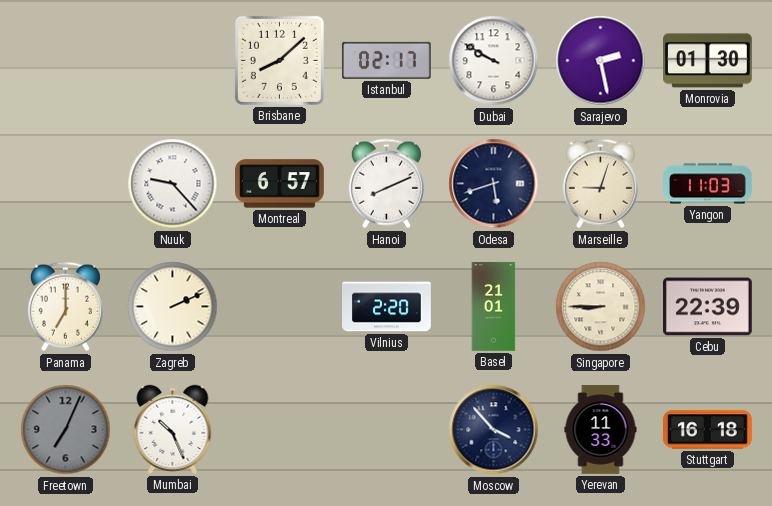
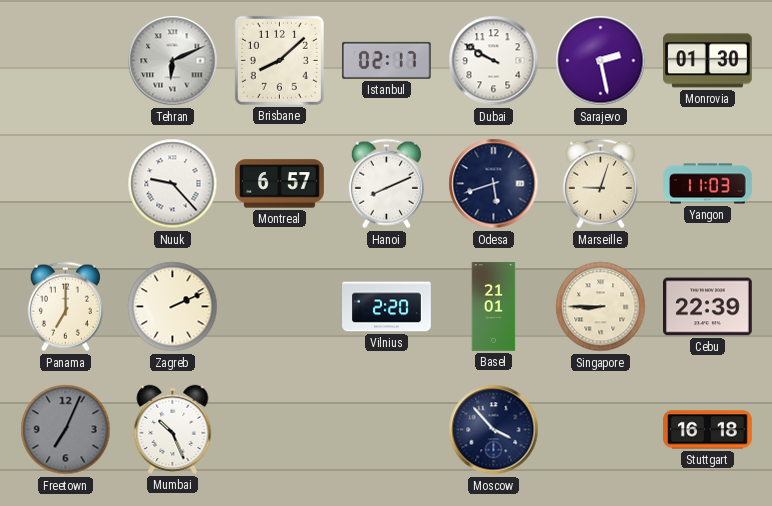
Tehran: none -> 6:11 (173, 61)
Yerevan: 11:33 -> none (601, 430)
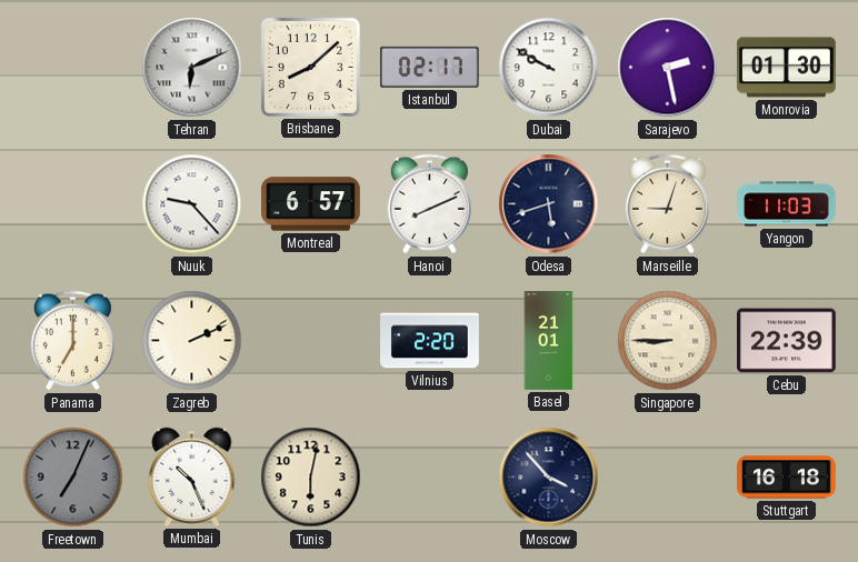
Tunis: none -> 6:02 (311, 478)
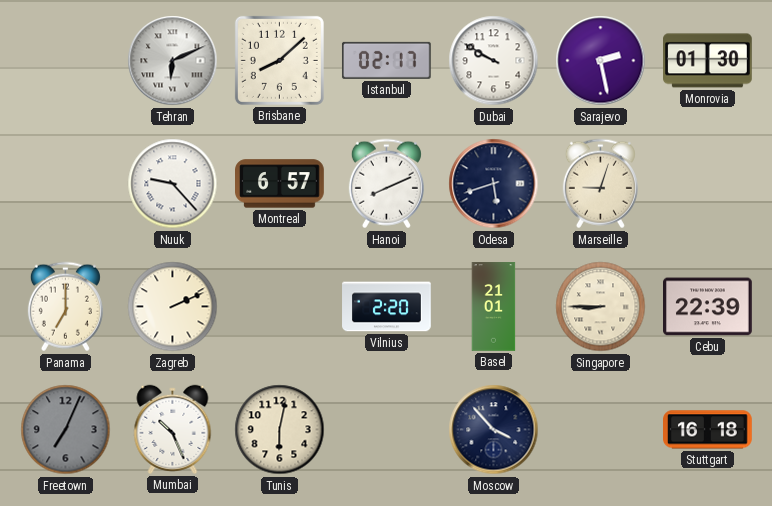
Yangon: 11:03 -> none (787, 204)
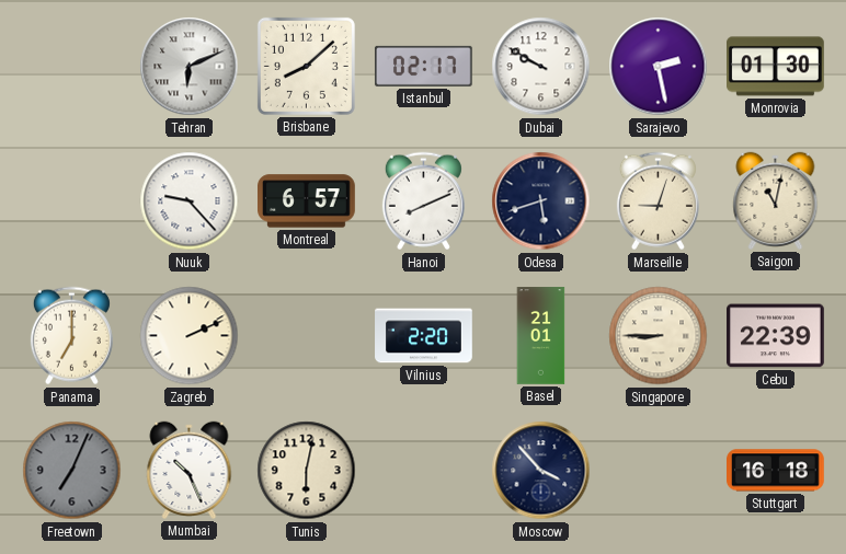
Saigon: none -> 11:02 (776, 200)
